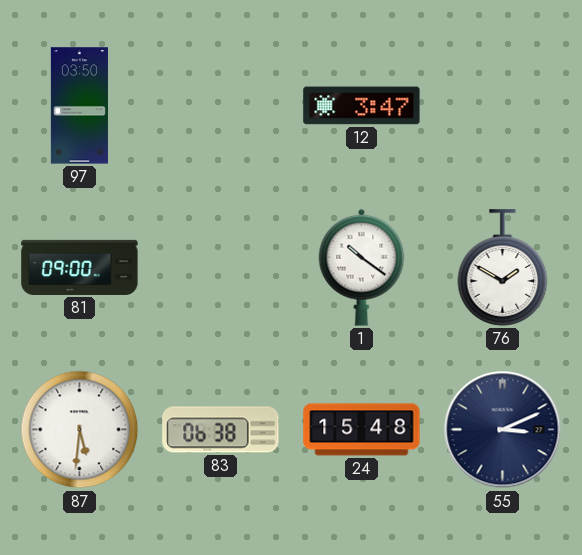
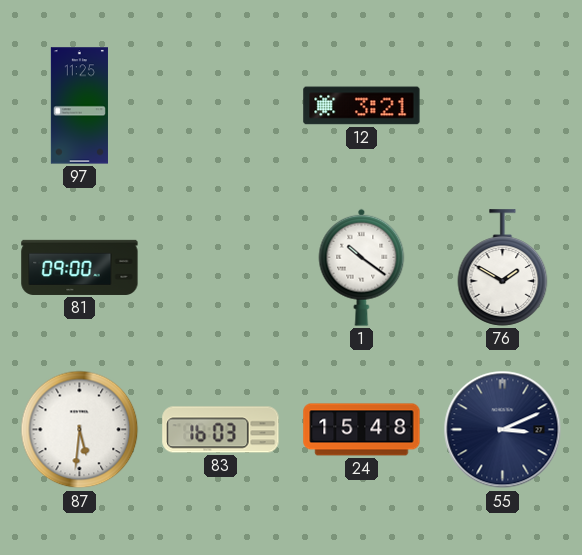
97: 03:50 -> 11:25 (79, 106)
12: 3:47 -> 3:21 (362, 106)
83: 06:38 -> 16:03 (221, 430)
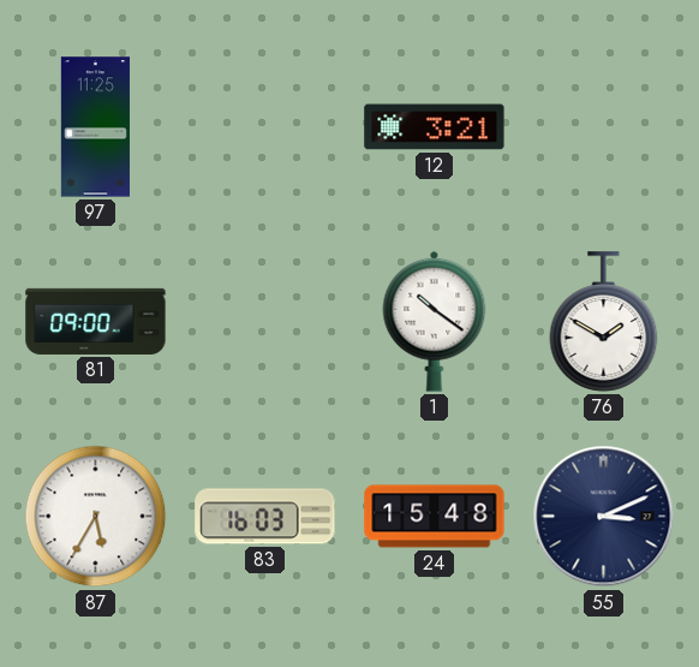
87: 5:31 -> 5:35 (96, 517)
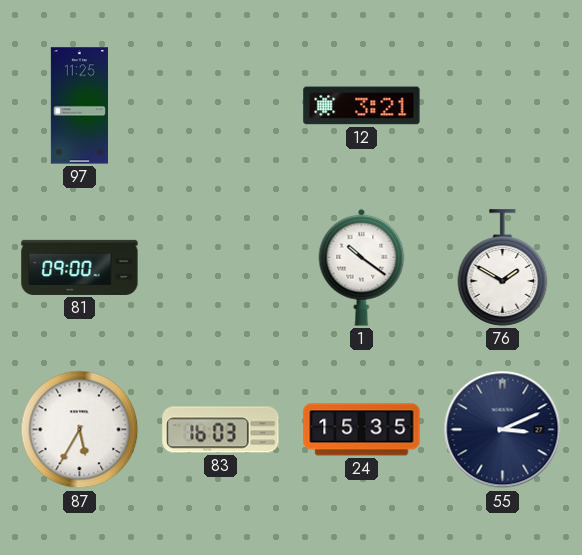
24: 15:48 -> 15:35 (362, 430)
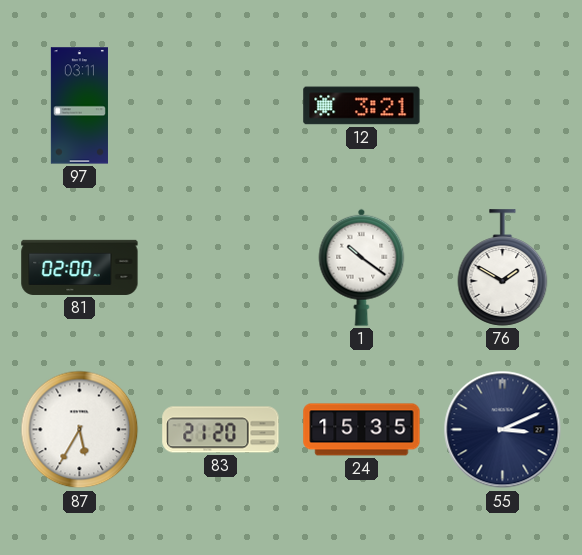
97: 11:25 -> 03:11 (79, 106)
81: 09:00 -> 02:00 (80, 267)
83: 16:03 -> 21:20 (221, 430)
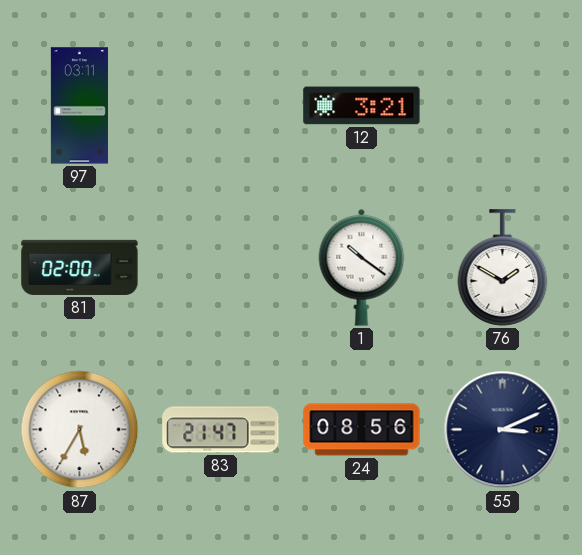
83: 21:20 -> 21:47 (221, 430)
24: 15:35 -> 08:56 (362, 430)
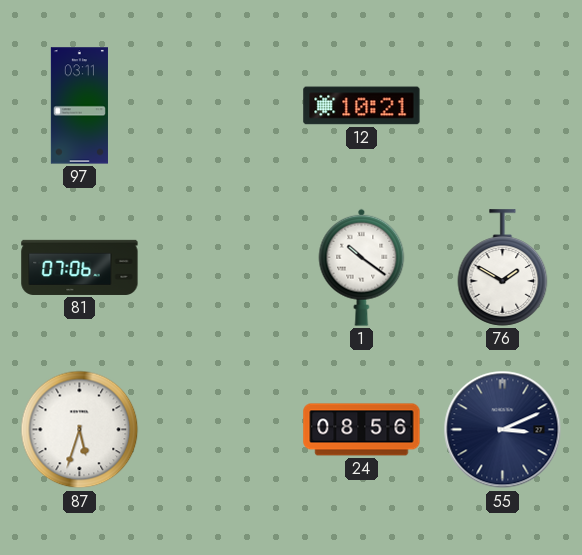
12: 3:21 -> 10:21 (362, 106)
81: 02:00 -> 07:06 (80, 267)
87: 5:35 -> 5:33 (80, 430)
83: 21:47 -> none (221, 430)
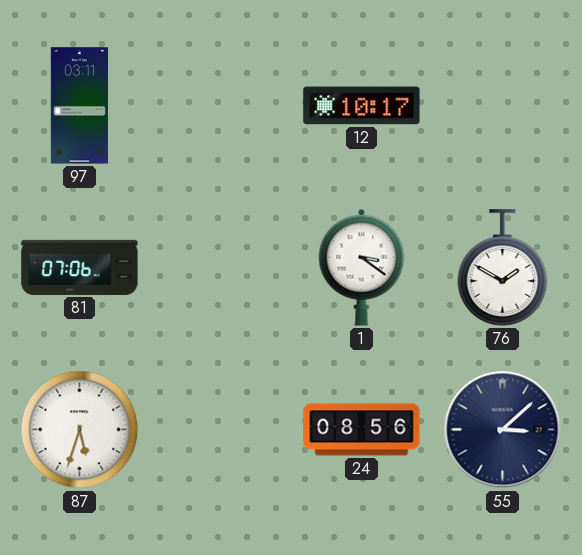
12: 10:21 -> 10:17 (362, 106)
1: 10:21 -> 3:21 (362, 267)
55: 3:11 -> 3:08 (503, 430)
